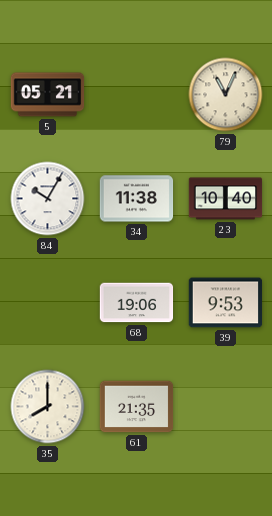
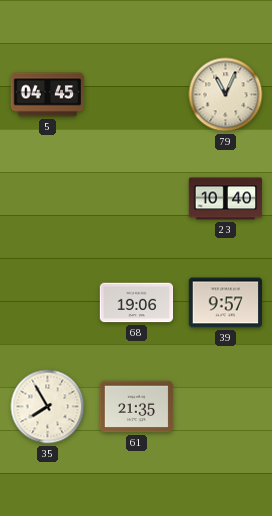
5: 05:21 -> 04:45 (48, 95)
84: 10:05 -> none (48, 199)
34: 11:38 -> none (137, 199)
39: 9:53 -> 9:57 (226, 303)
35: 8:00 -> 7:55 (48, 407)
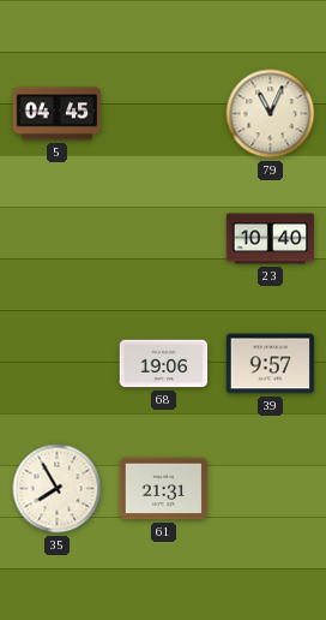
61: 21:35 -> 21:31 (164, 489)
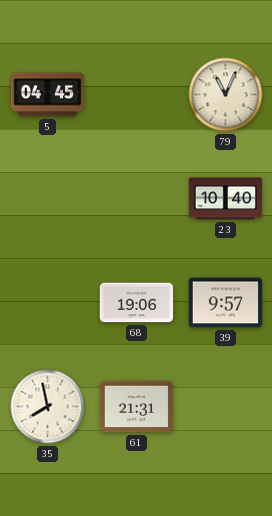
35: 7:55 -> 7:58 (48, 407)
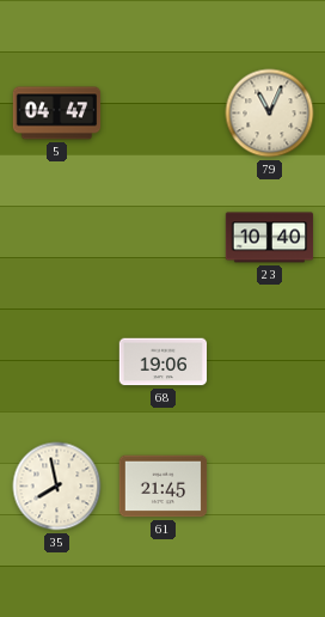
5: 04:45 -> 04:47 (57, 114)
39: 9:57 -> none (226, 303)
61: 21:31 -> 21:45 (164, 487)
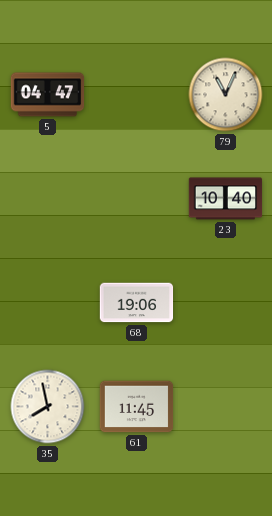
61: 21:45 -> 11:45 (137, 407)
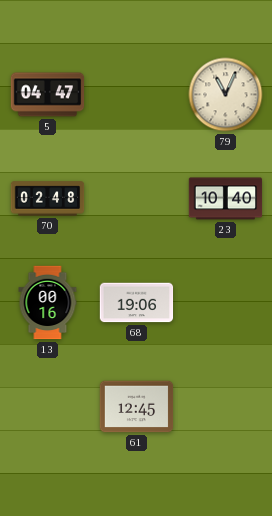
70: none -> 02:48 (48, 199)
13: none -> 00:16 (48, 303)
35: 7:58 -> none (48, 407)
61: 11:45 -> 12:45 (137, 407)
